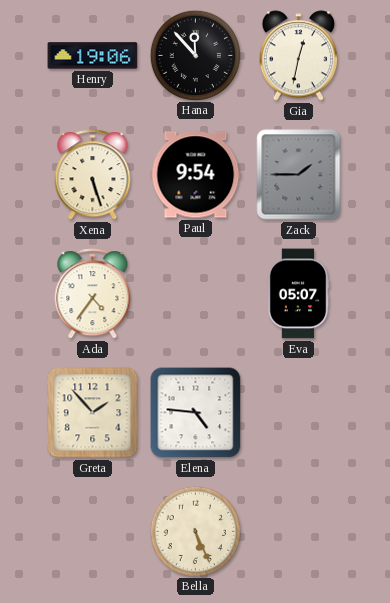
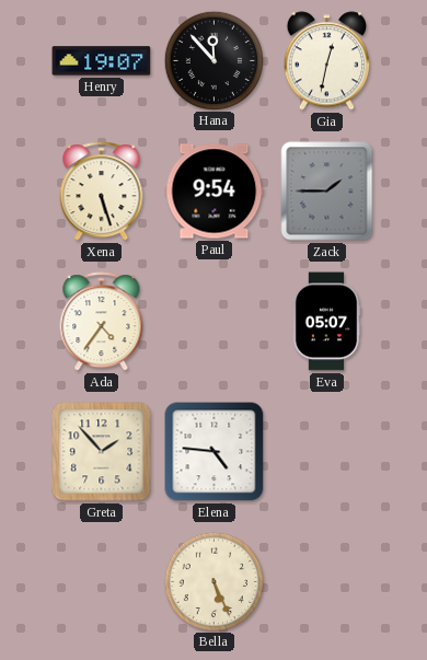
Henry: 19:06 -> 19:07 (102, 61)
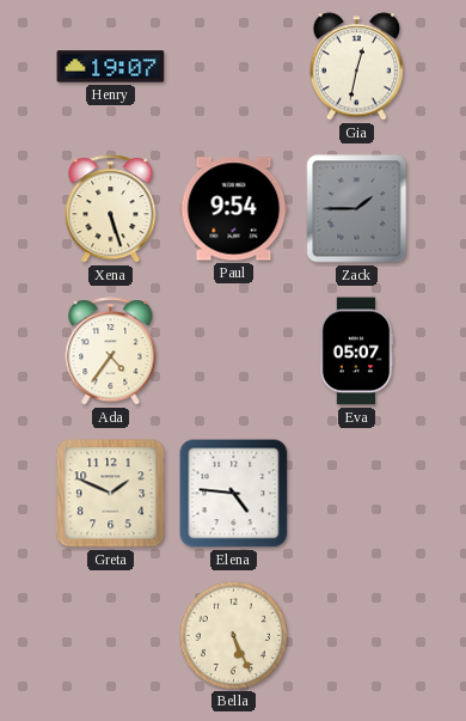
Hana: 11:53 -> none (214, 60)
Greta: 1:53 -> 1:49 (111, 494)
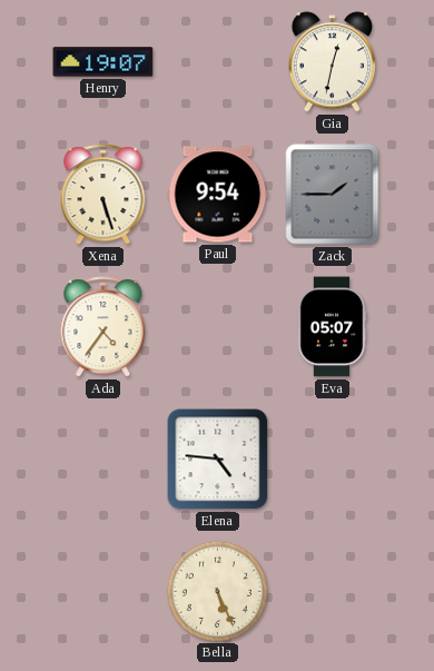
Greta: 1:49 -> none (111, 494)
